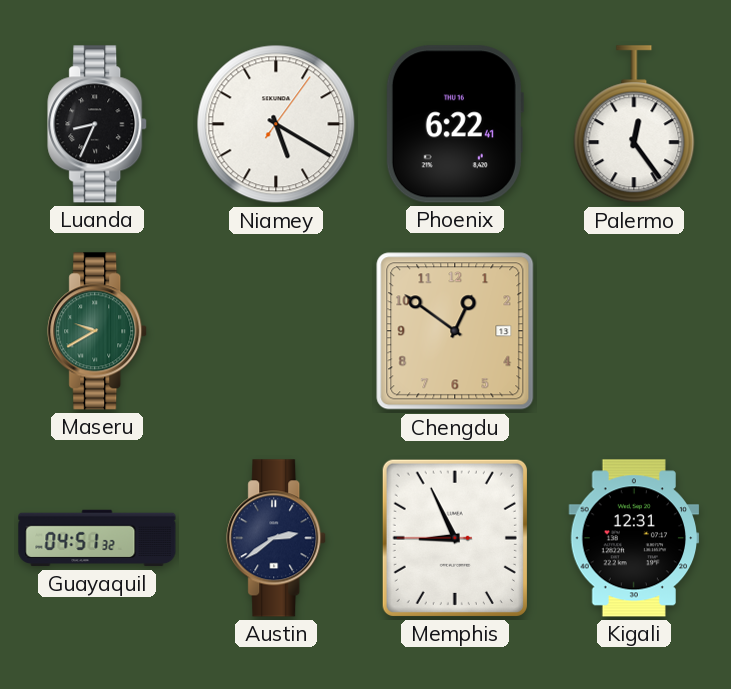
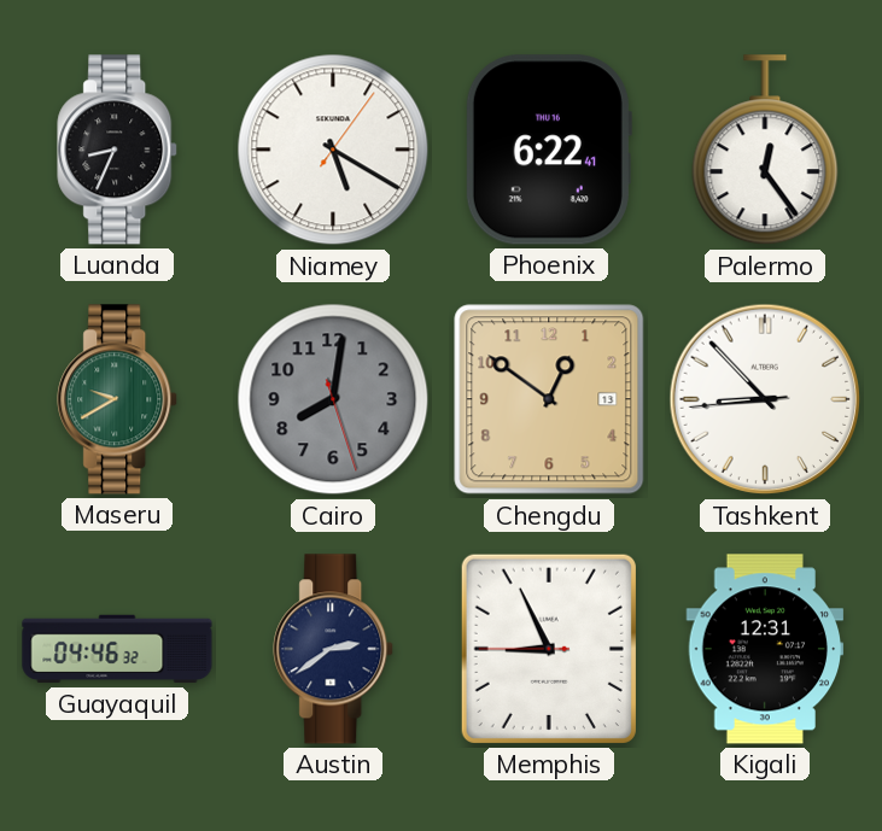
Cairo: none -> 8:01 (333, 399)
Tashkent: none -> 8:52 (765, 399)
Guayaquil: 04:51 -> 04:46 (117, 649)
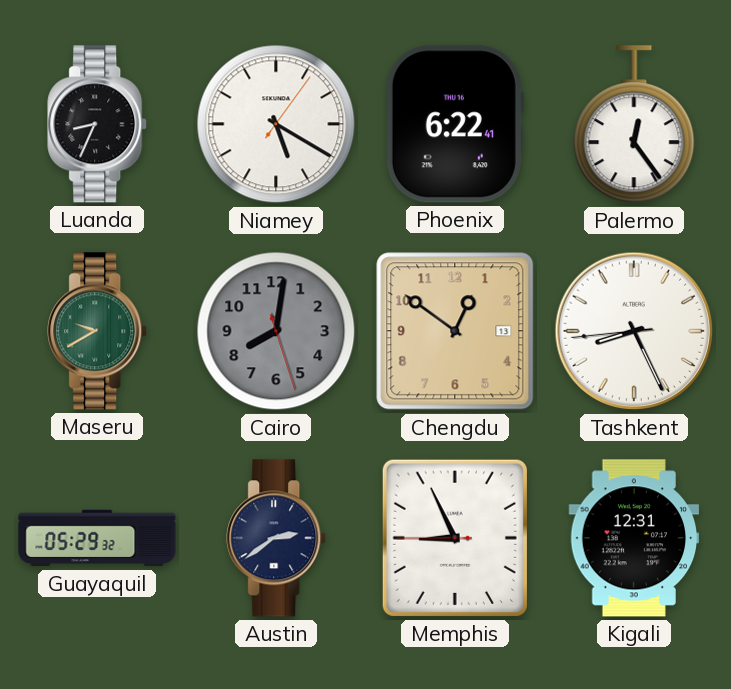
Tashkent: 8:52 -> 8:25 (634, 331)
Guayaquil: 04:46 -> 05:29 (97, 538)
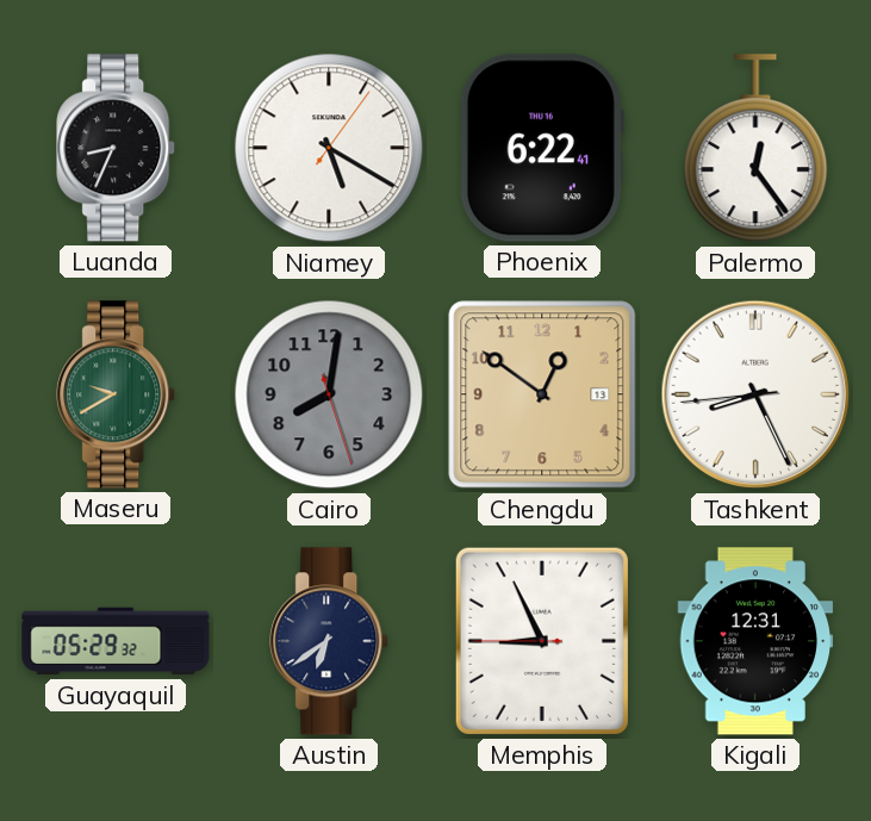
Austin: 2:39 -> 6:39 (330, 641)
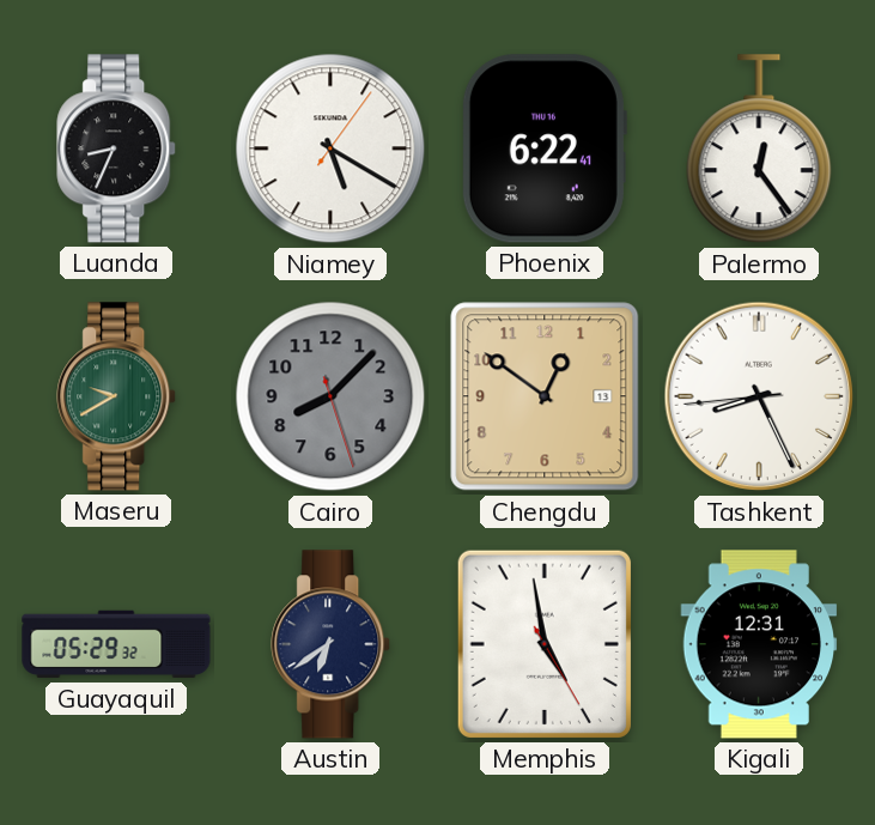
Cairo: 8:01 -> 8:07 (330, 396)
Memphis: 8:55 -> 4:58 (545, 644)
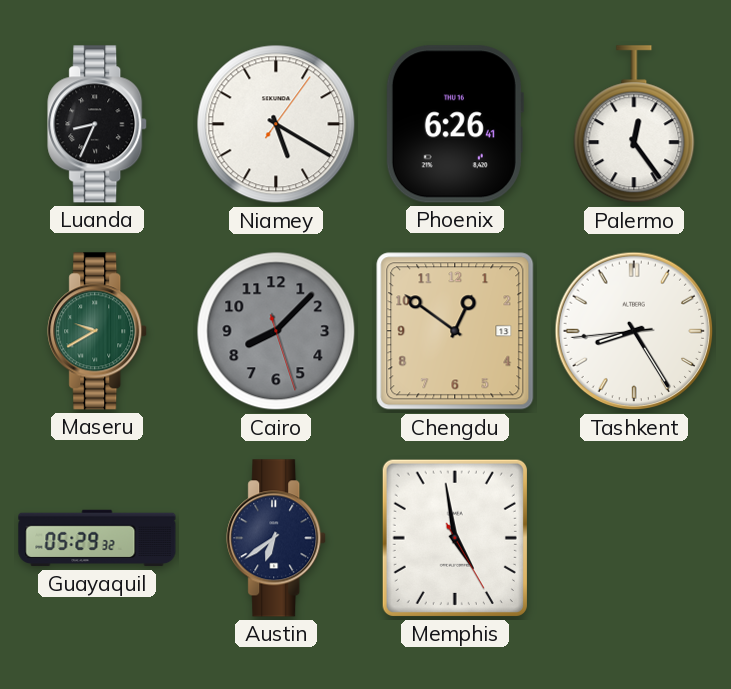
Phoenix: 6:22 -> 6:26 (454, 124)
Tashkent: 8:25 -> 8:24 (634, 331)
Kigali: 12:31 -> none (759, 644)
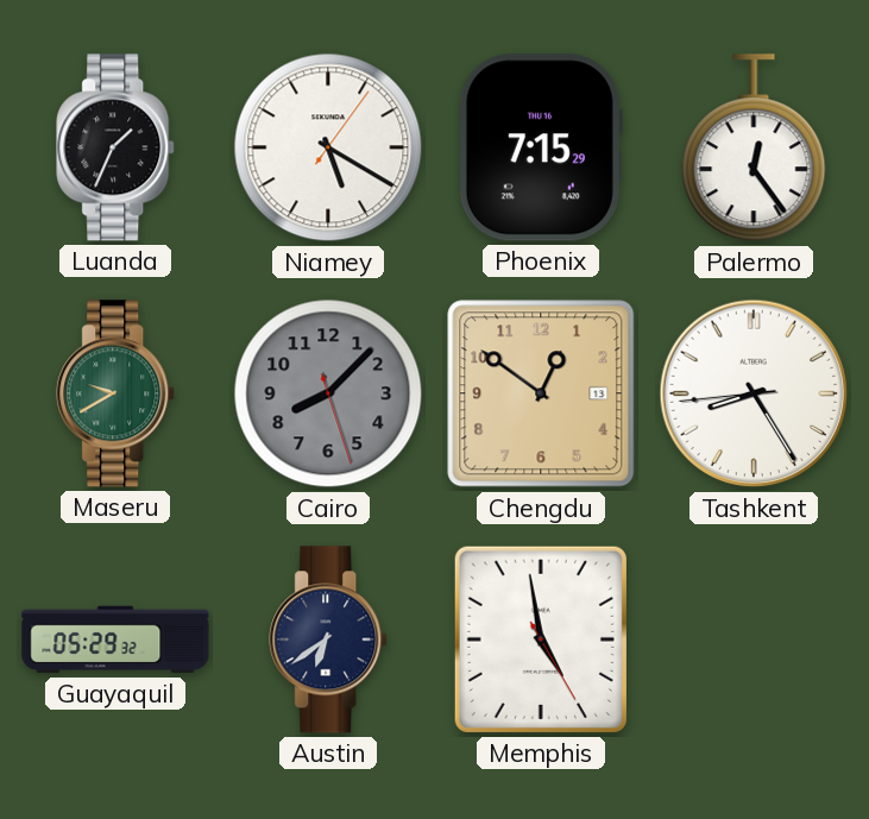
Luanda: 8:34 -> 1:34 (117, 147)
Phoenix: 6:26 -> 7:15 (540, 147)
